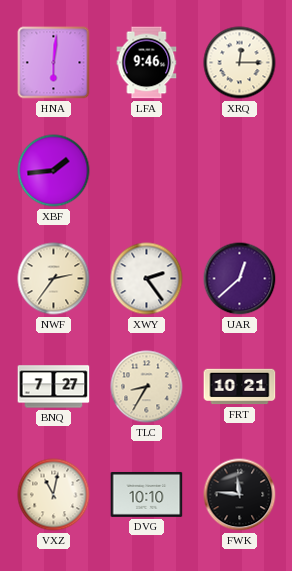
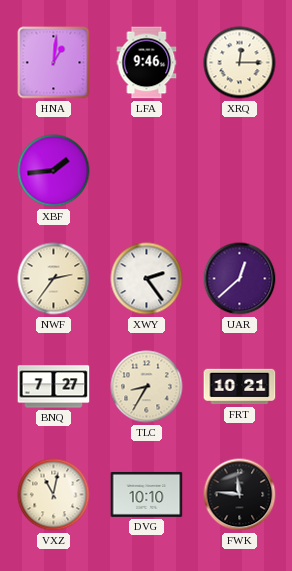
HNA: 6:01 -> 1:01 (54, 63)
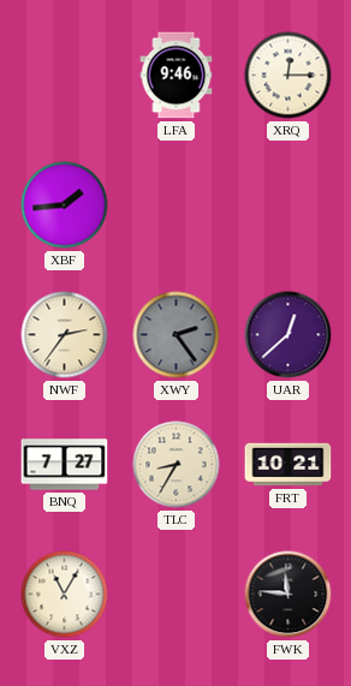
HNA: 1:01 -> none (54, 63)
XWY dial: white -> grey (177, 335)
VXZ: 11:02 -> 11:05 (65, 595)
DVG: 10:10 -> none (147, 494)
